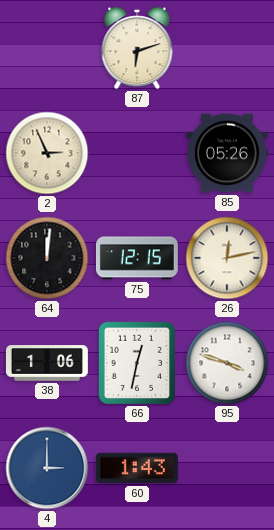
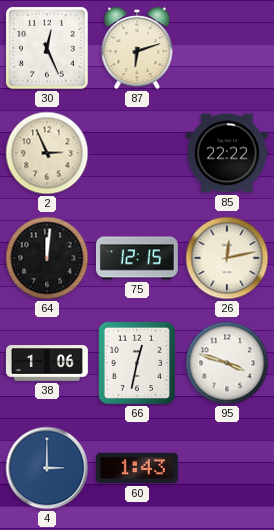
30: none -> 12:26 (48, 49)
85: 05:26 -> 22:22 (227, 153)
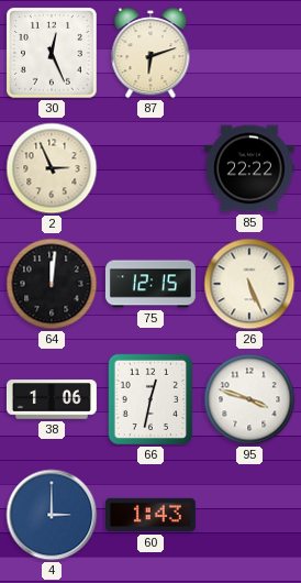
26: 12:13 -> 5:26 (249, 284)
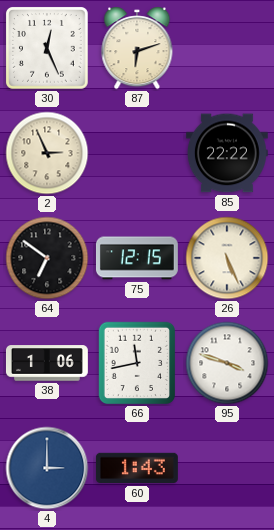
64: 12:01 -> 6:51 (47, 258)
66: 12:32 -> 11:43 (136, 363)
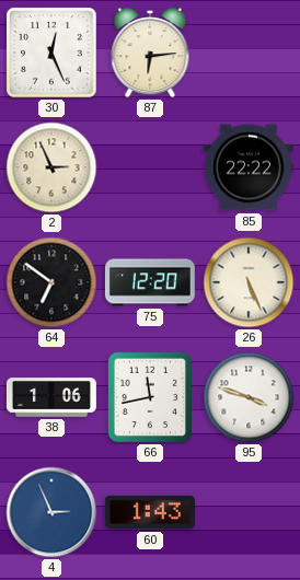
87: 6:12 -> 6:14 (150, 53)
75: 12:15 -> 12:20 (150, 282)
4: 3:00 -> 2:56 (51, 512)
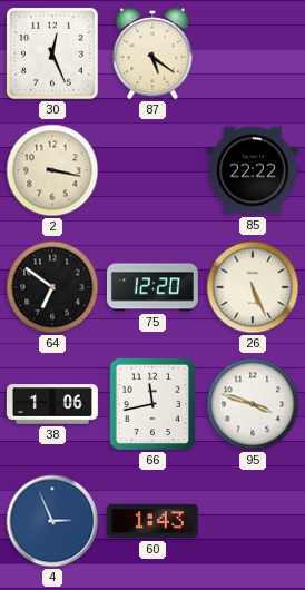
87: 6:14 -> 5:21 (152, 53)
2: 2:56 -> 3:17 (52, 170)
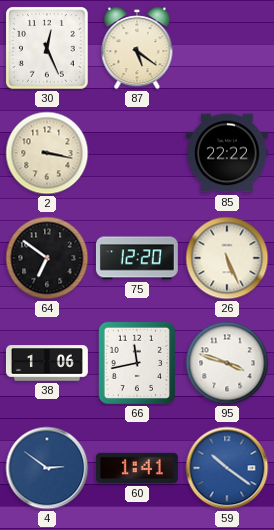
4: 2:56 -> 2:51 (47, 468)
60: 1:43 -> 1:41 (137, 468)
59: none -> 10:21 (227, 468)
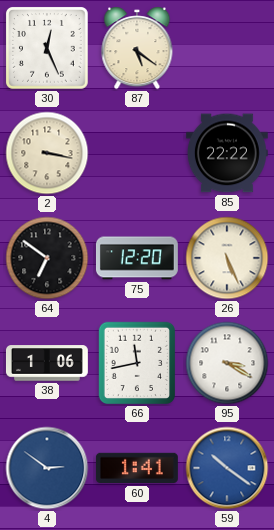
95: 3:48 -> 3:20 (227, 363)
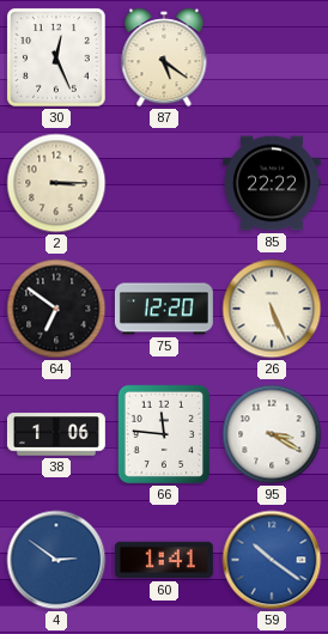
2: 3:17 -> 3:15 (56, 183)
66: 11:43 -> 11:46 (163, 434)
